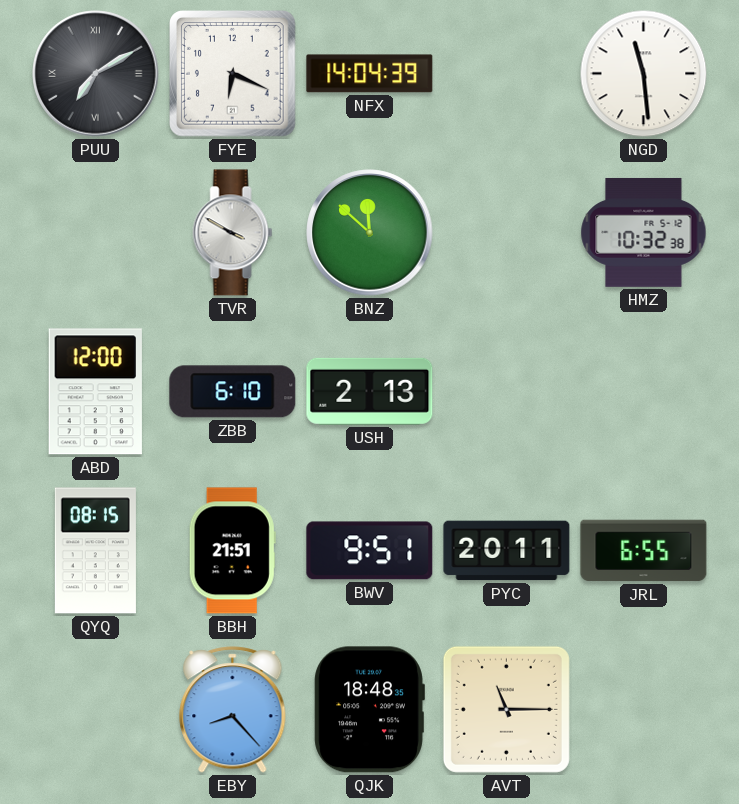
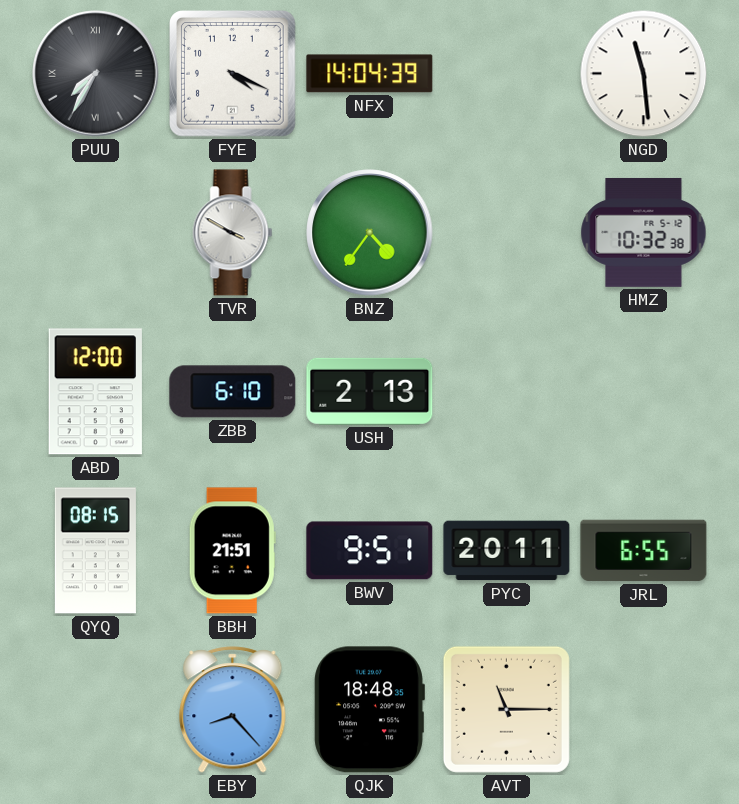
PUU: 7:10 -> 7:35 (96, 74)
FYE: 6:19 -> 4:19 (233, 74)
BNZ: 11:52 -> 4:36 (370, 233)
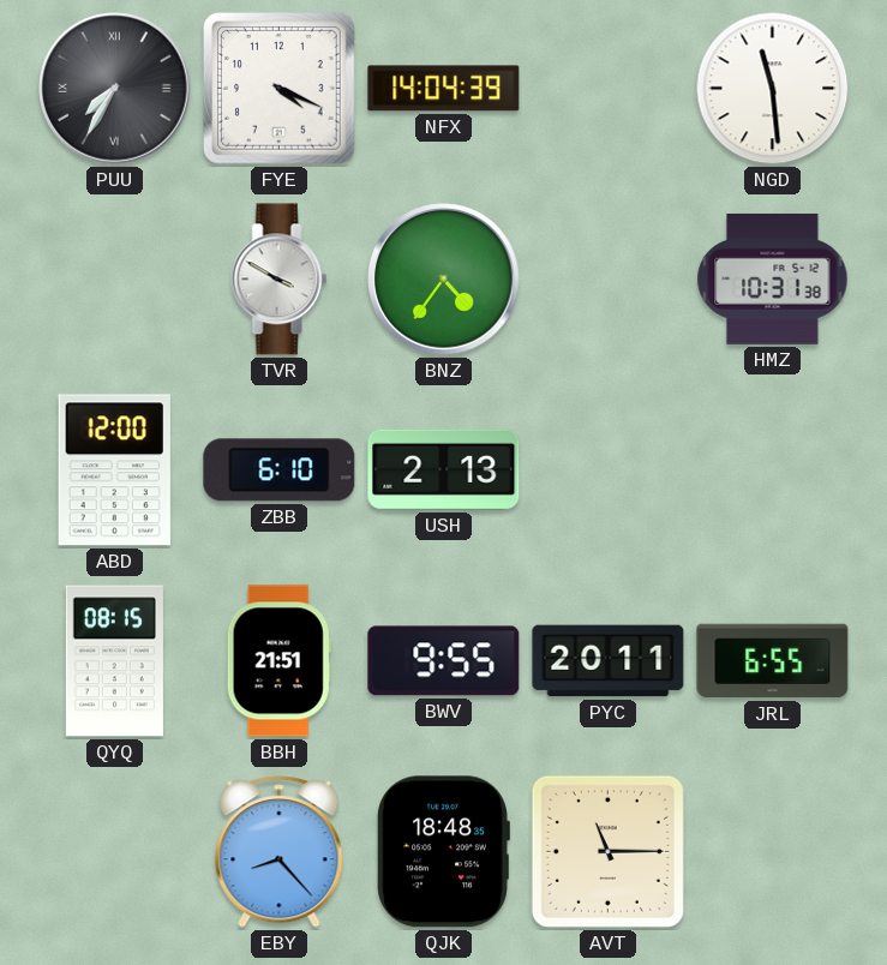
HMZ: 10:32 -> 10:31 (773, 278)
BWV: 9:51 -> 9:55 (444, 661)
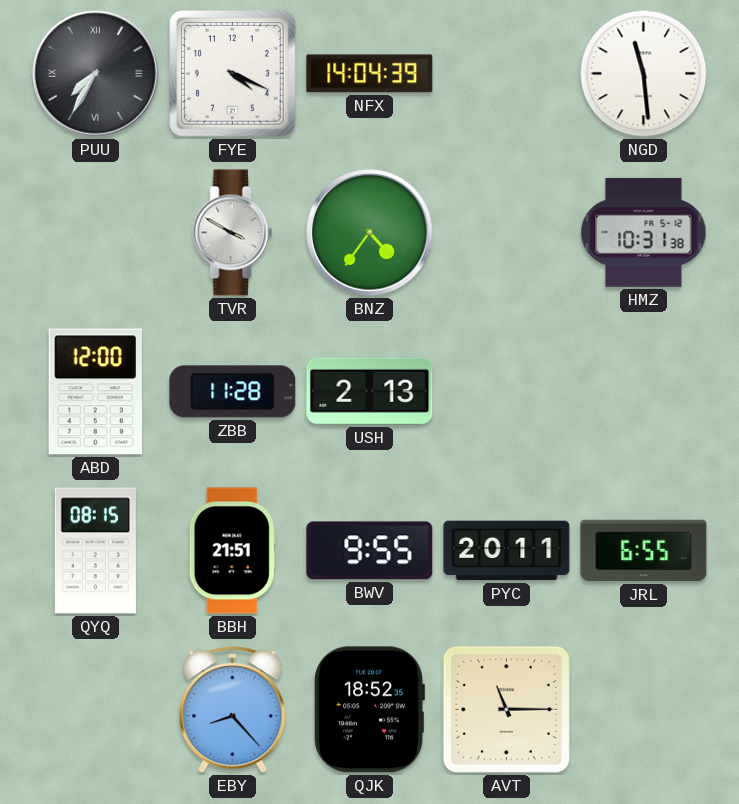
ZBB: 6:10 -> 11:28 (233, 392)
QJK: 18:48 -> 18:52 (369, 710)
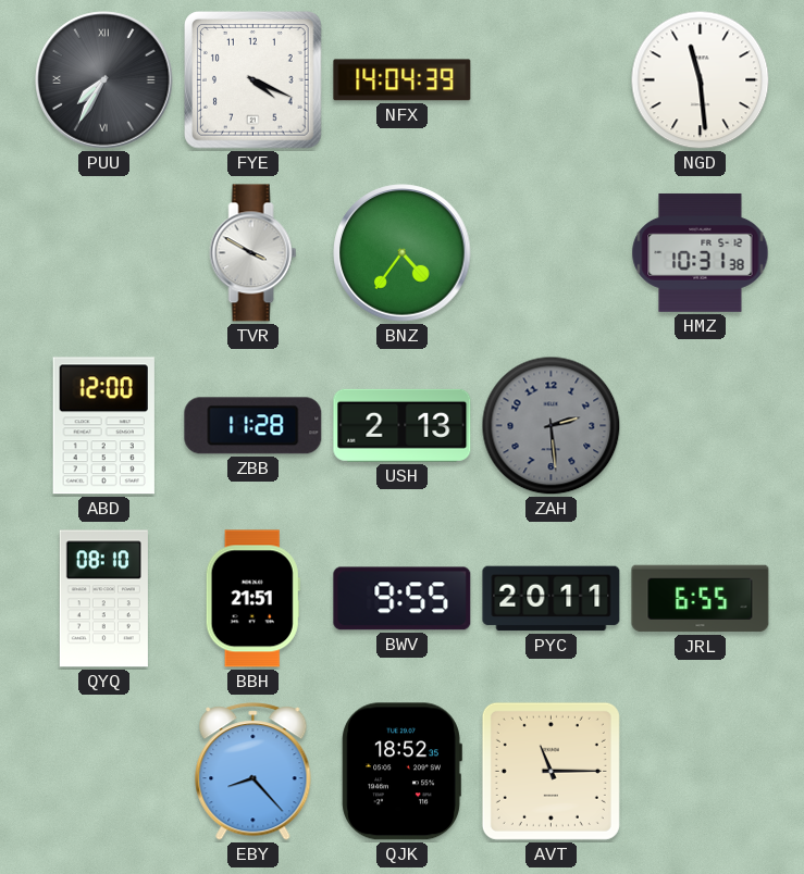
ZAH: none -> 2:29 (552, 426)
QYQ: 08:15 -> 08:10 (103, 599)
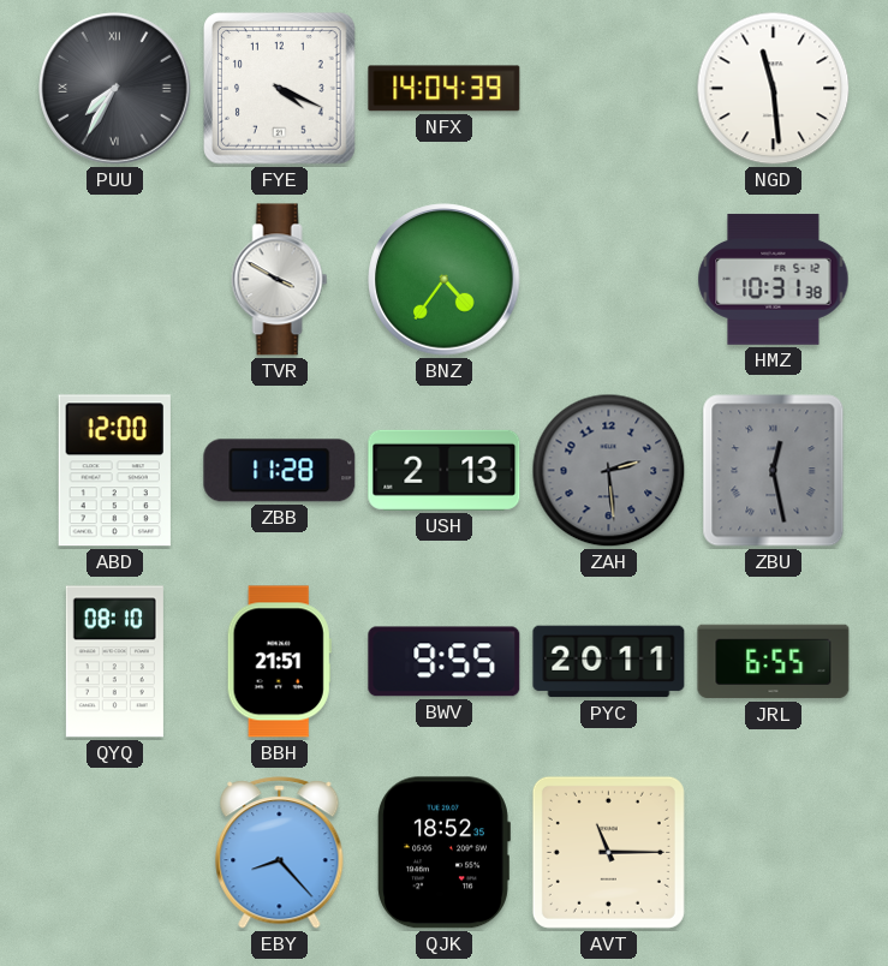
ZBU: none -> 12:28 (774, 471)
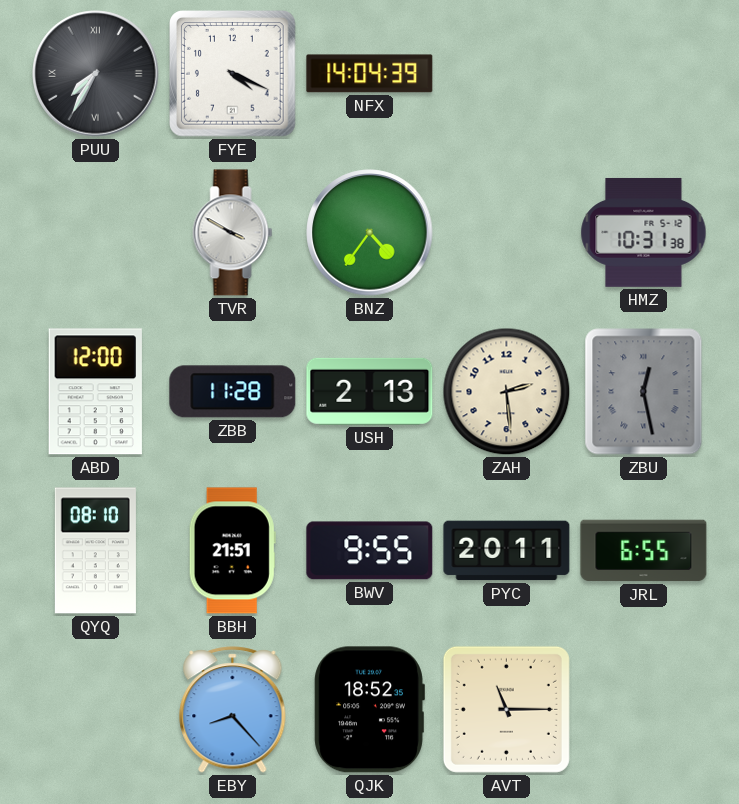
NGD: 11:29 -> none (774, 89)
ZAH dial: grey -> cream (507, 392)
